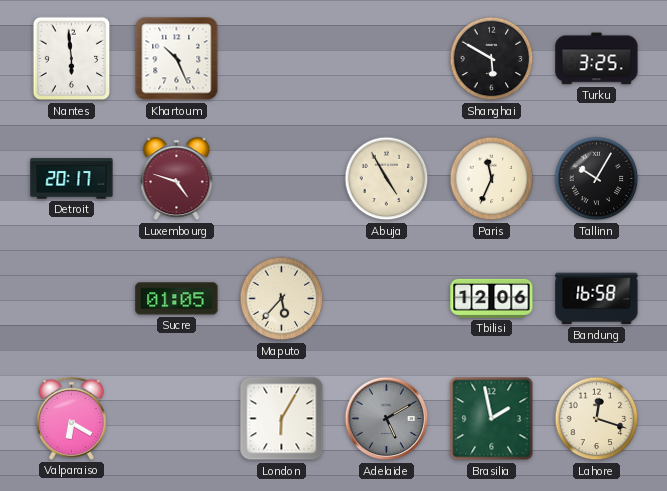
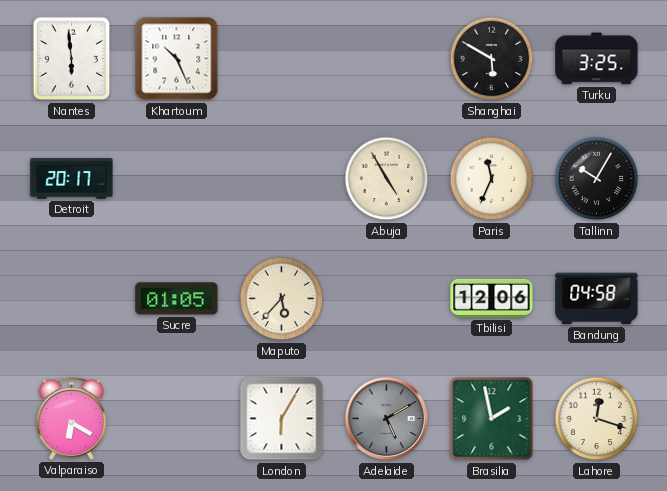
Luxembourg: 4:48 -> none (177, 179)
Bandung: 16:58 -> 04:58 (597, 299)
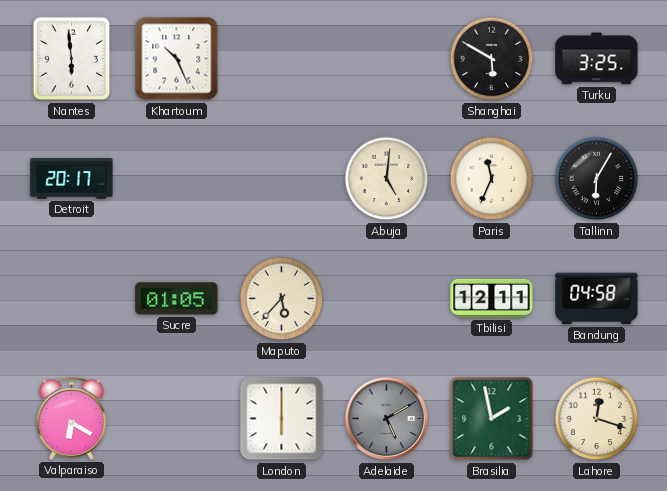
Abuja: 4:55 -> 5:01 (387, 179)
Tallinn: 10:05 -> 6:05 (597, 179)
Tbilisi: 12:06 -> 12:11 (492, 298)
London: 6:05 -> 6:00 (282, 419)
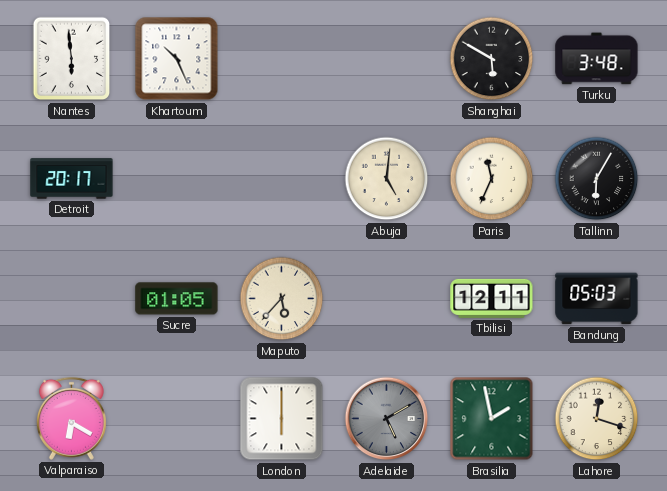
Turku: 3:25 -> 3:48 (597, 59)
Bandung: 04:58 -> 05:03 (597, 299)
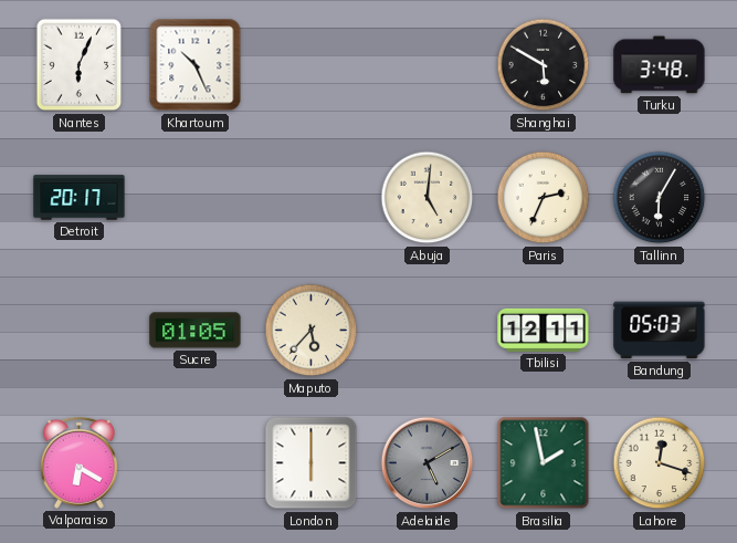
Nantes: 5:59 -> 6:04 (80, 65)
Paris: 11:34 -> 2:34 (544, 198)
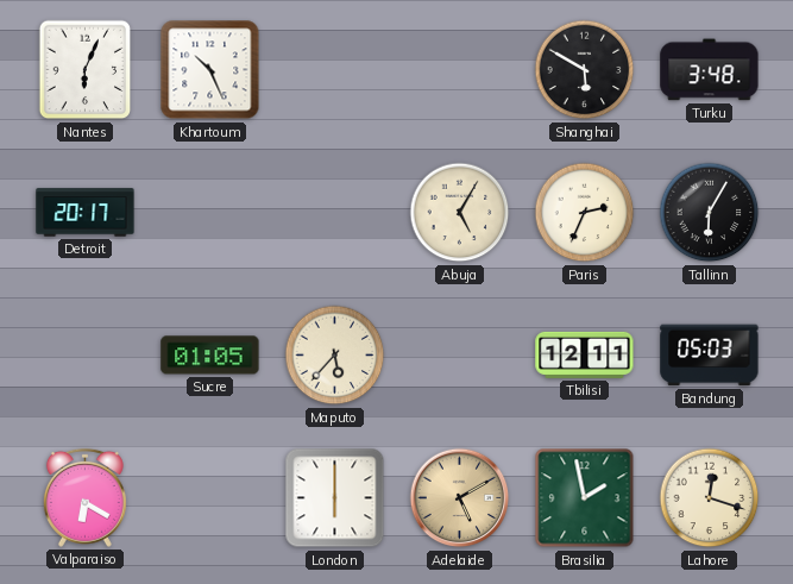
Abuja: 5:01 -> 5:05 (460, 213)
Adelaide dial: grey -> champagne (460, 498)
